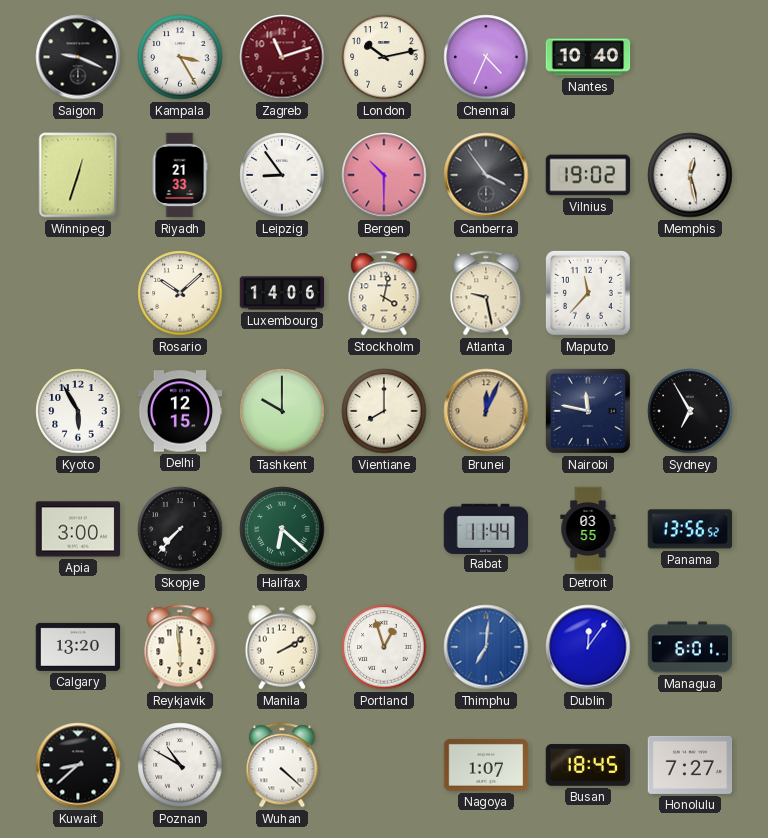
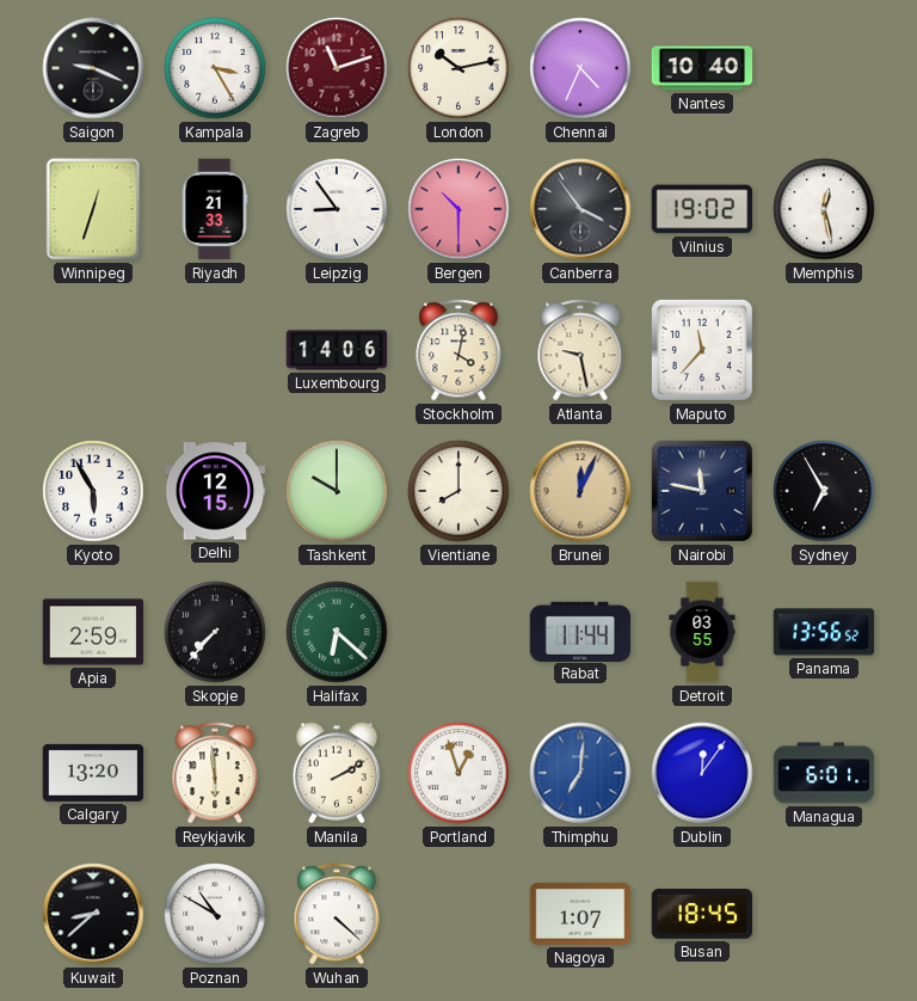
Rosario: 10:08 -> none (180, 293)
Apia: 3:00 -> 2:59 (93, 632)
Honolulu: 7:27 -> none (690, 765)
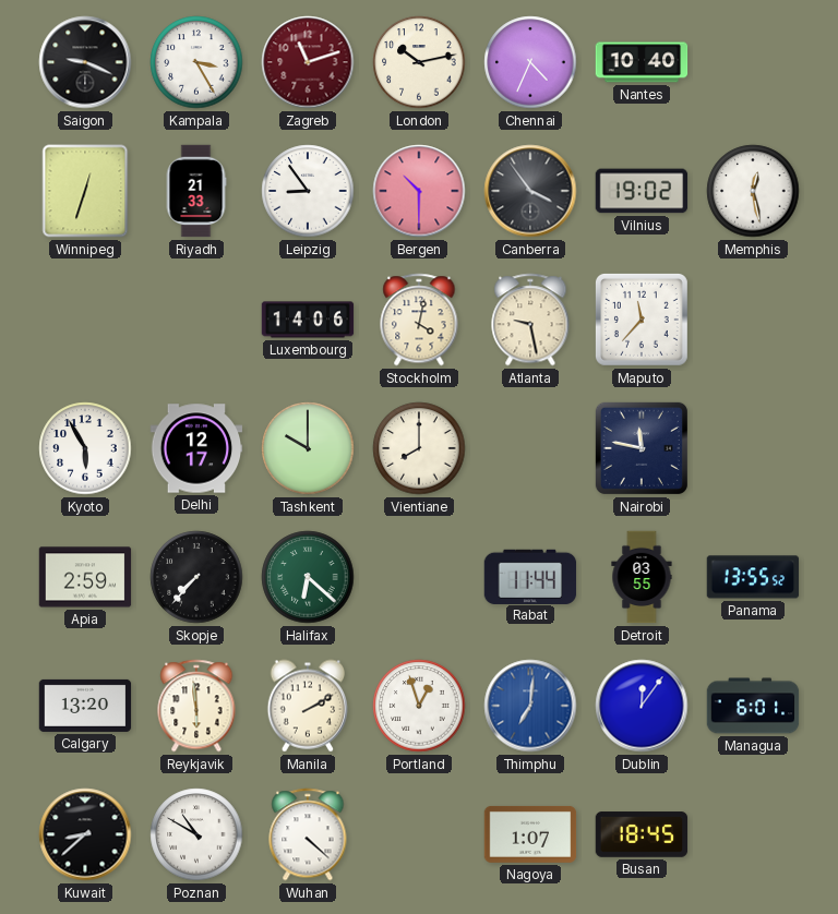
Delhi: 12:15 -> 12:17 (196, 448)
Brunei: 12:04 -> none (580, 491)
Sydney: 6:55 -> none (824, 491)
Panama: 13:56 -> 13:55 (753, 577)
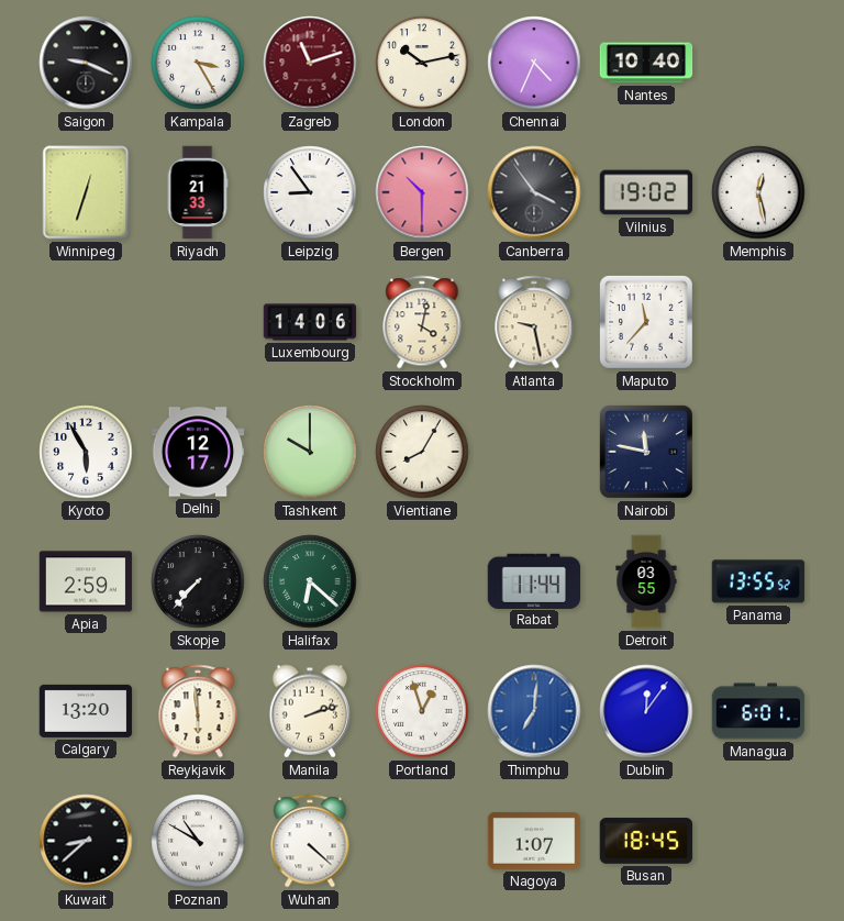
Vientiane: 8:00 -> 8:05 (422, 452)
Manila: 2:10 -> 2:12 (310, 711)
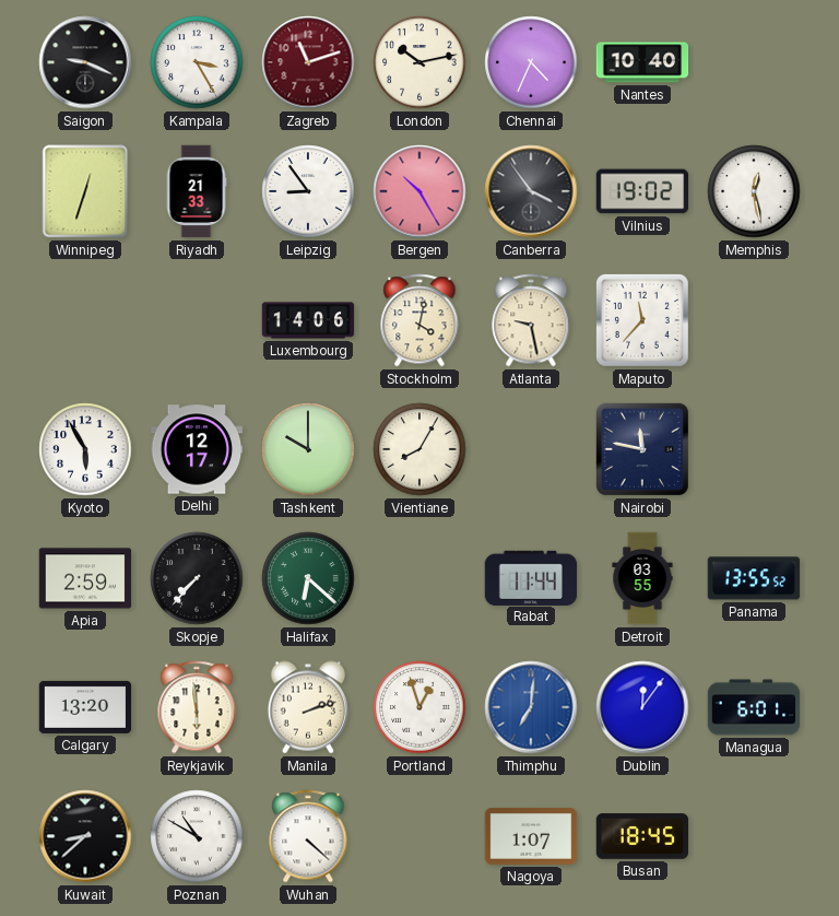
Bergen: 10:30 -> 10:25 (419, 191)
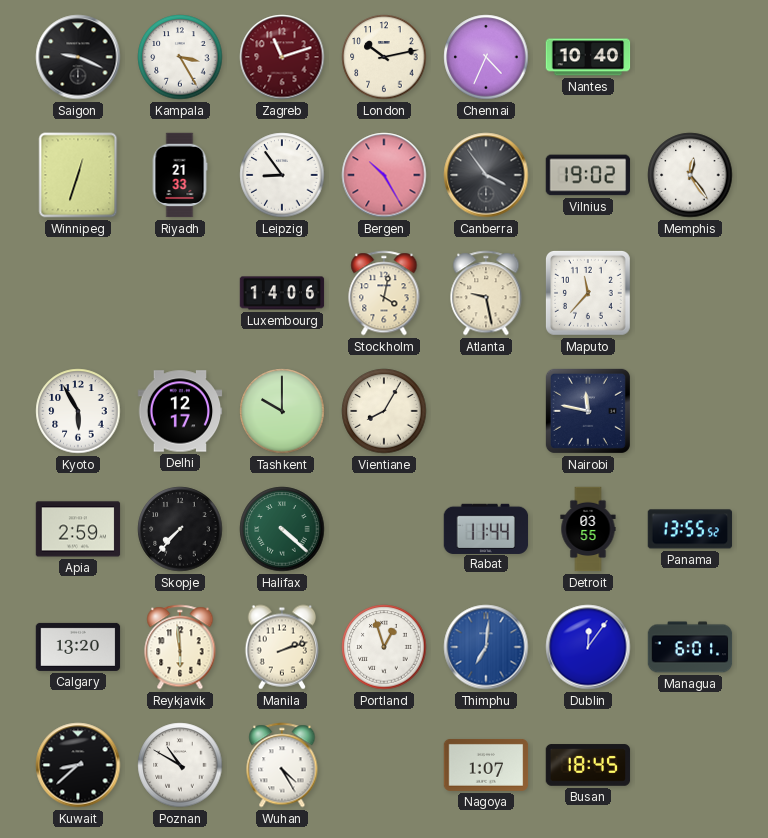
Memphis: 12:28 -> 12:24 (690, 175)
Halifax: 6:22 -> 4:22 (282, 529)
Wuhan: 4:22 -> 4:25 (282, 765)
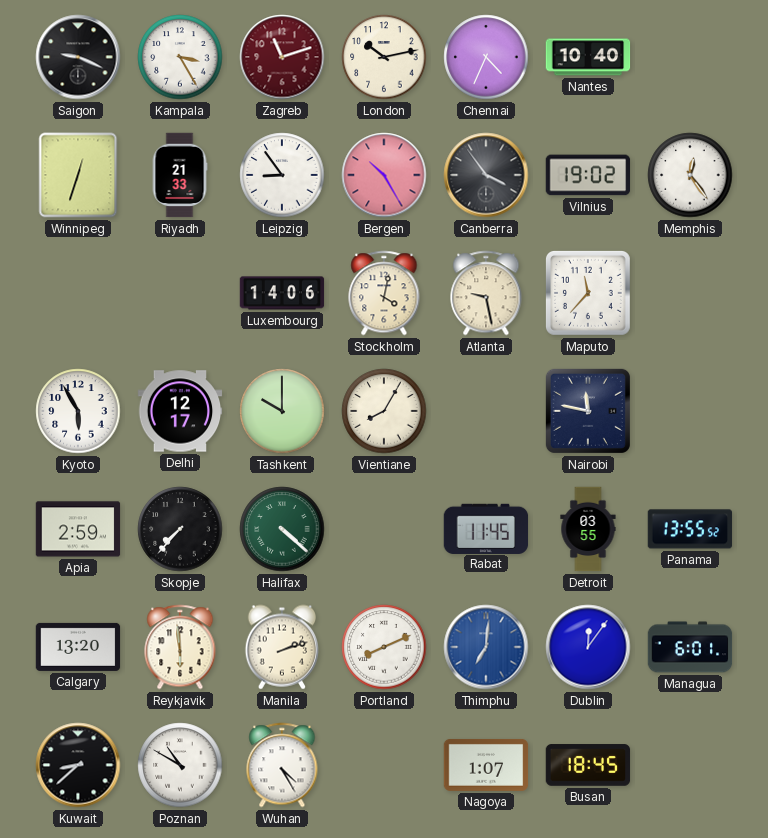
Rabat: 11:44 -> 11:45 (486, 528)
Portland: 12:57 -> 8:11 (384, 647)
